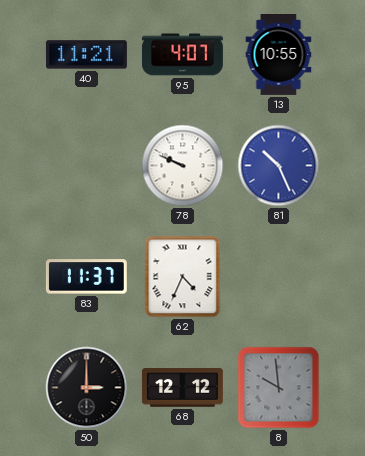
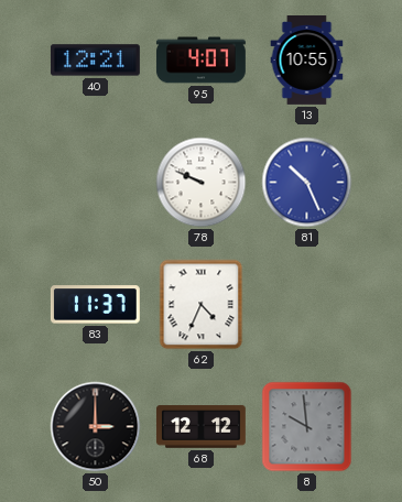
40: 11:21 -> 12:21 (95, 61)
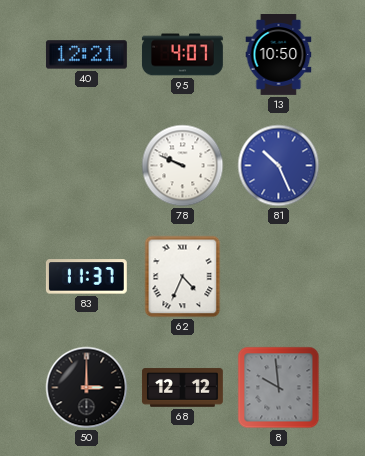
13: 10:55 -> 10:50 (279, 55)
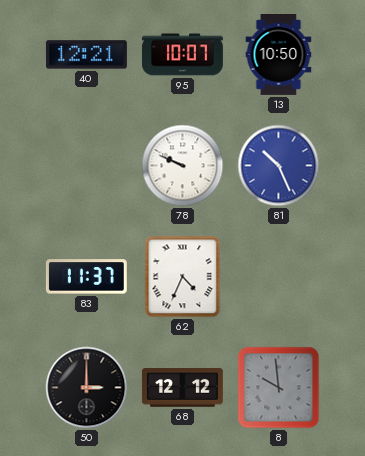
95: 4:07 -> 10:07 (182, 55)
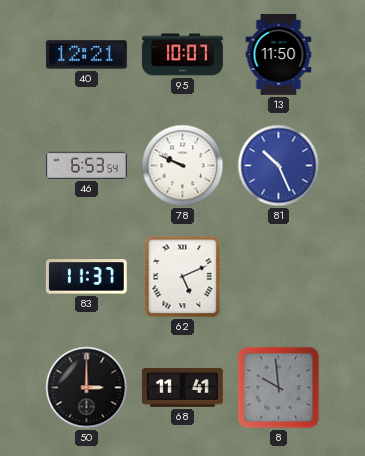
13: 10:50 -> 11:50 (279, 55)
46: none -> 6:53 (86, 165)
62: 4:34 -> 5:11 (183, 277)
68: 12:12 -> 11:41 (182, 388)
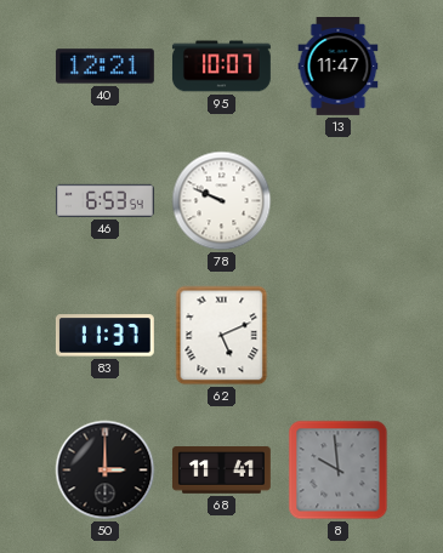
13: 11:50 -> 11:47 (339, 67)
81: 10:26 -> none (279, 166)
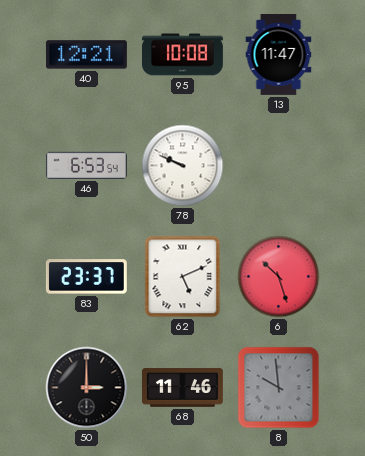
95: 10:07 -> 10:08 (182, 55)
83: 11:37 -> 23:37 (86, 277)
6: none -> 10:27 (279, 277)
68: 11:41 -> 11:46 (182, 388)
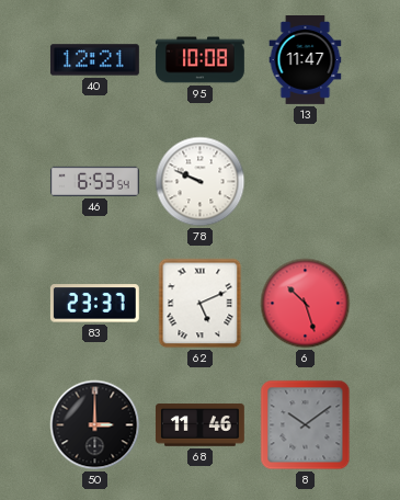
8: 9:59 -> 10:09 (306, 425)
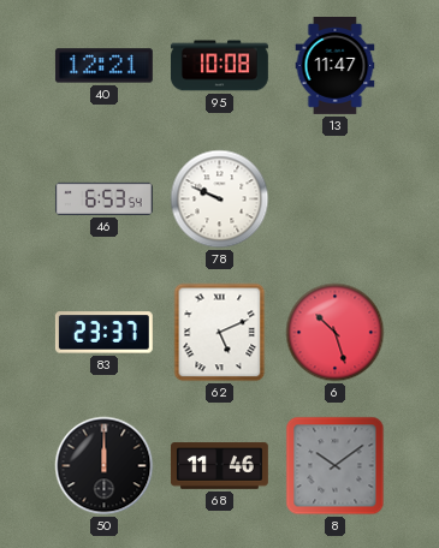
50: 3:00 -> 12:00 (105, 466)
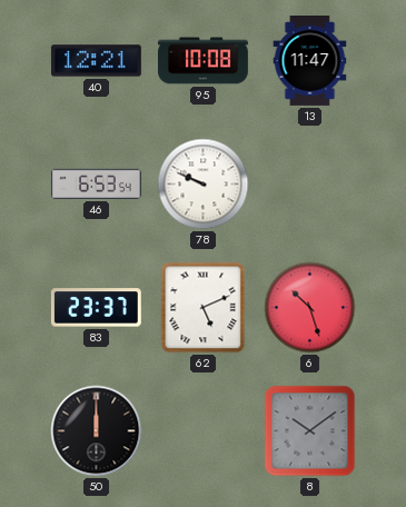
68: 11:46 -> none (219, 466)
